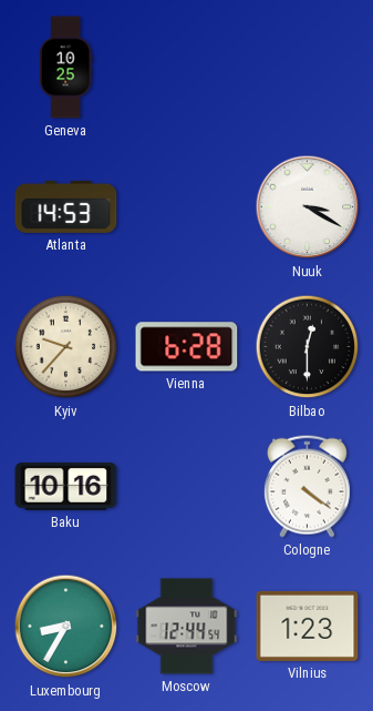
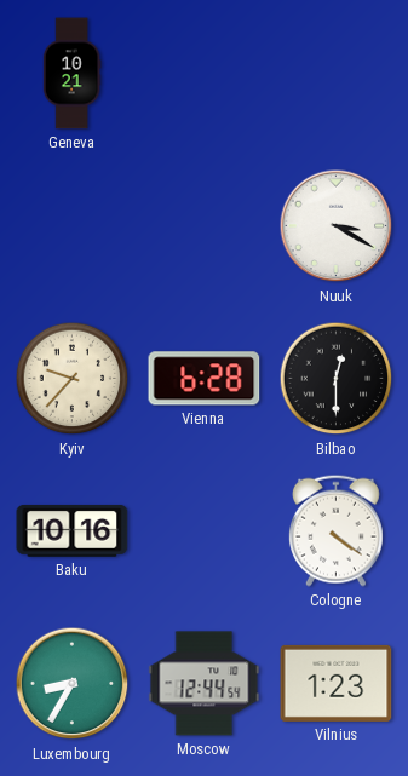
Geneva: 10:25 -> 10:21 (71, 74)
Atlanta: 14:53 -> none (66, 206)
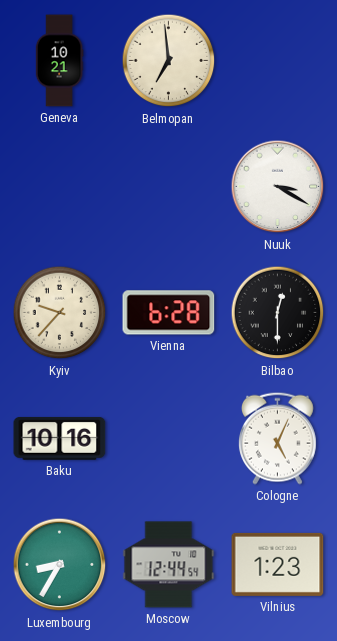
Belmopan: none -> 6:59 (169, 61)
Cologne: 4:21 -> 5:04 (277, 438)
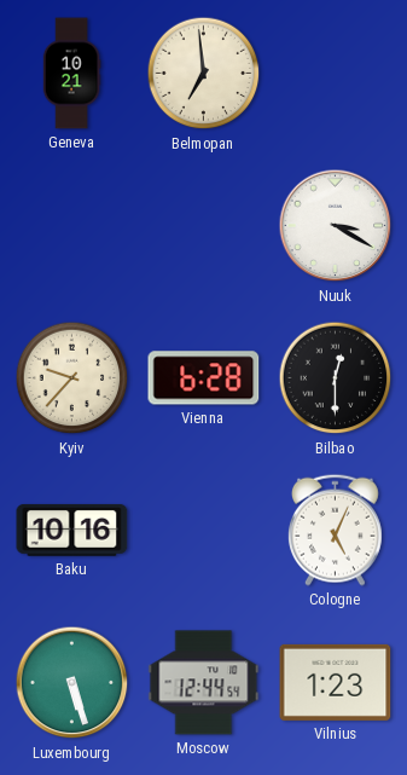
Luxembourg: 8:35 -> 5:27 (72, 683)
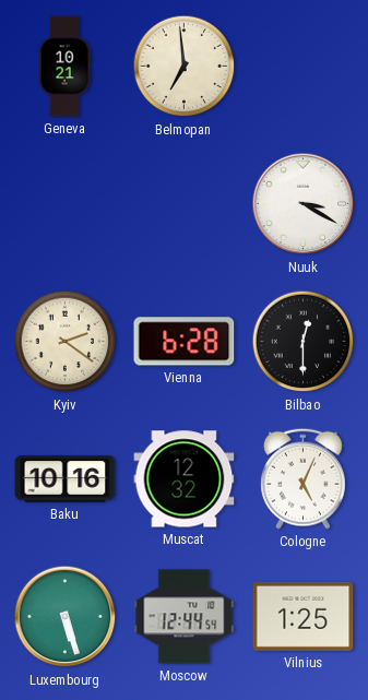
Kyiv: 9:37 -> 2:21 (66, 342)
Muscat: none -> 12:32 (185, 479)
Vilnius: 1:23 -> 1:25 (304, 616)
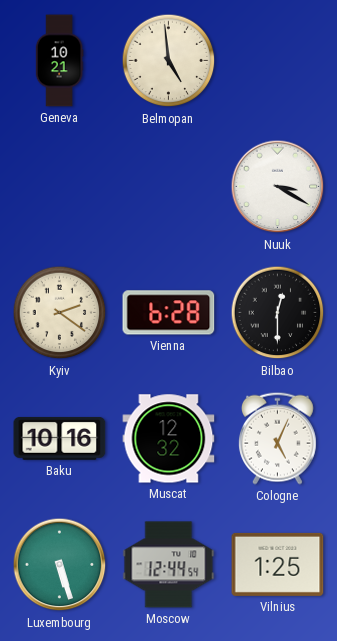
Belmopan: 6:59 -> 4:59 (169, 61)
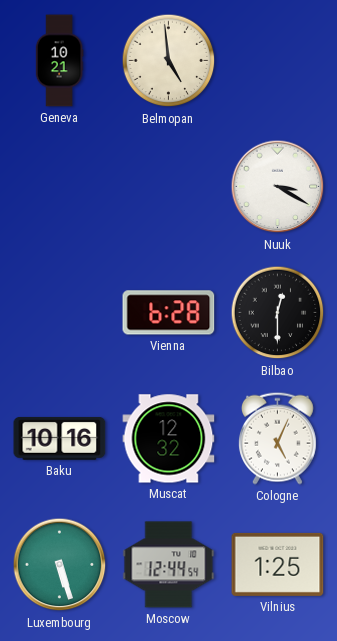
Kyiv: 2:21 -> none (60, 313)
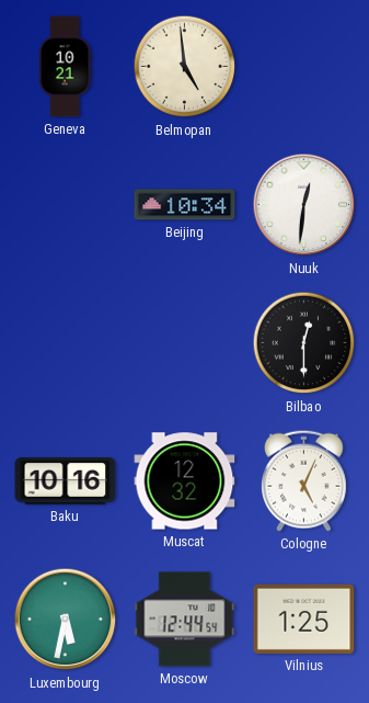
Beijing: none -> 10:34 (185, 205)
Nuuk: 3:20 -> 12:31 (304, 205)
Vienna: 6:28 -> none (169, 313)
Luxembourg: 5:27 -> 5:32 (66, 620)
